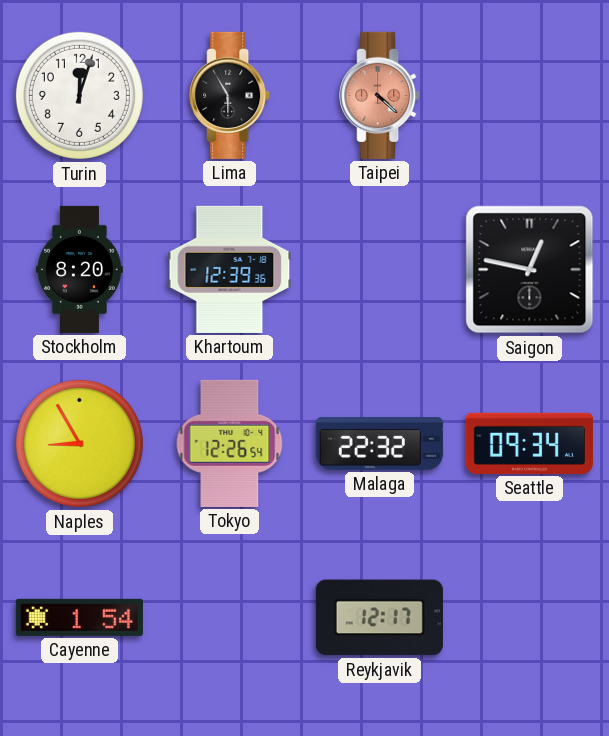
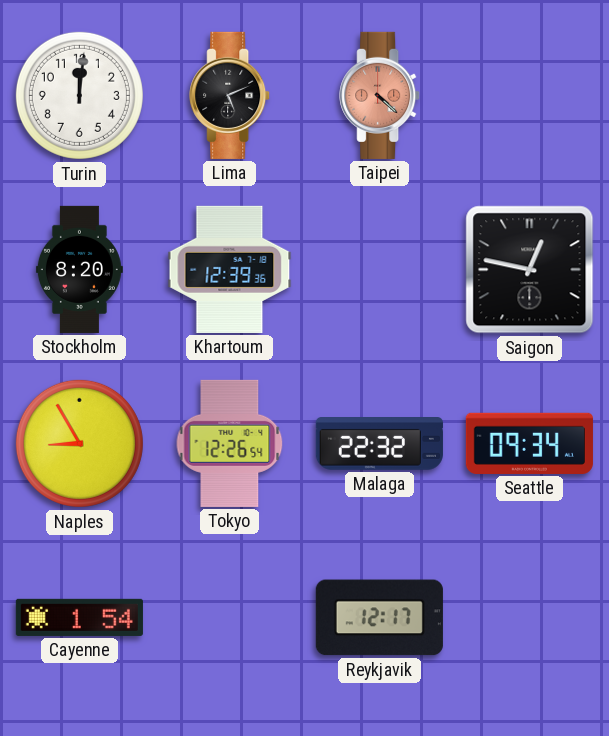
Turin: 12:03 -> 12:01 (79, 95)
Lima: 5:55 -> 5:11 (230, 95)
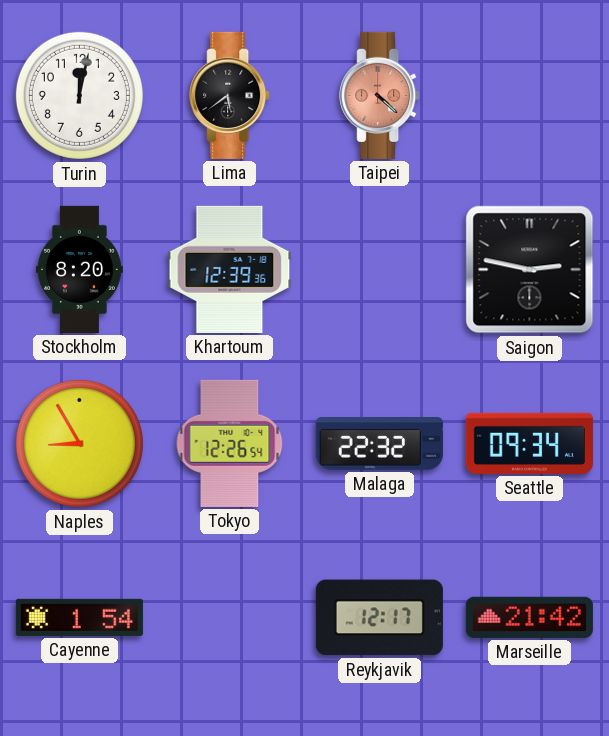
Turin: 12:01 -> 12:02 (79, 95)
Lima: 5:11 -> 5:39 (230, 95)
Saigon: 12:47 -> 2:47 (530, 270)
Marseille: none -> 21:42 (529, 617)
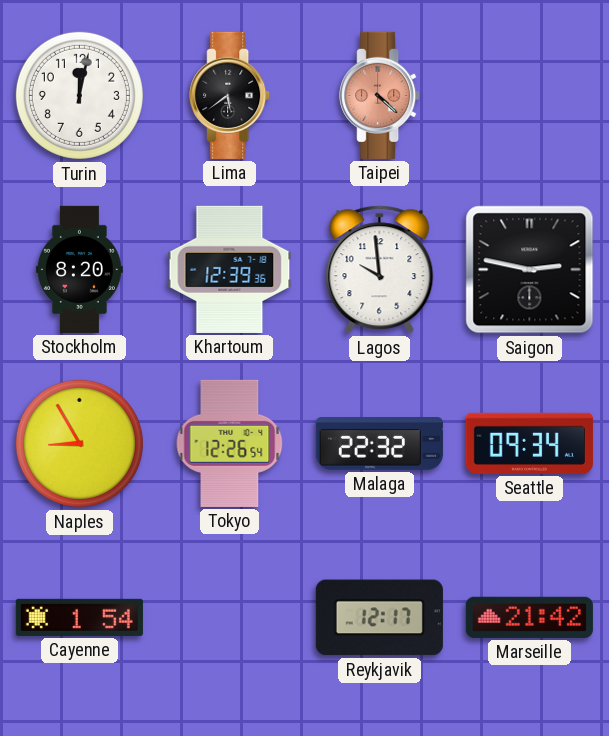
Lagos: none -> 9:59 (380, 270)
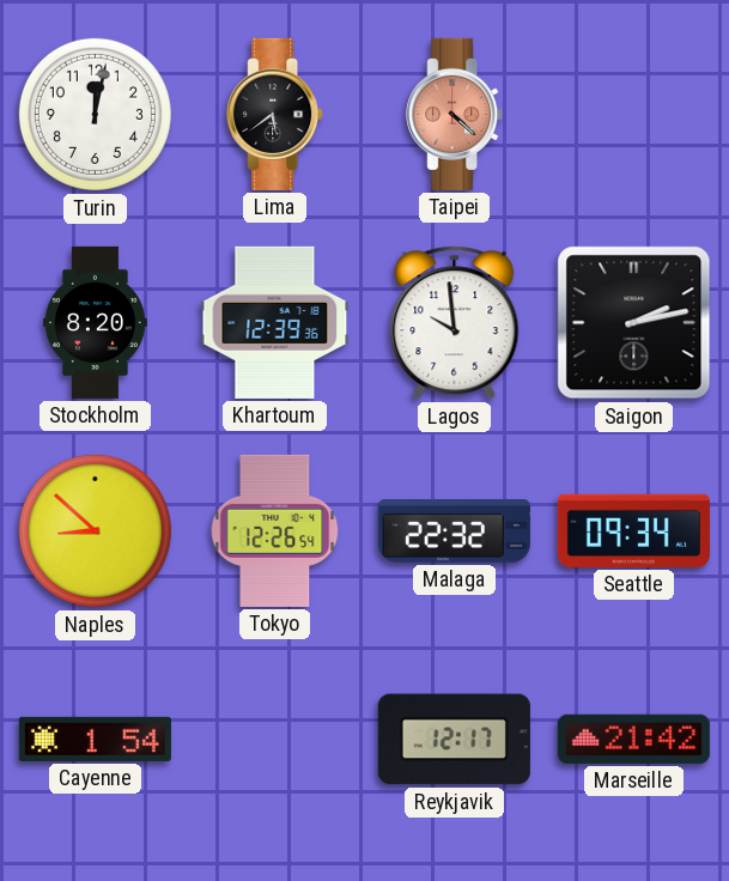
Saigon: 2:47 -> 2:13 (634, 323)
Naples: 8:55 -> 8:52 (95, 530)
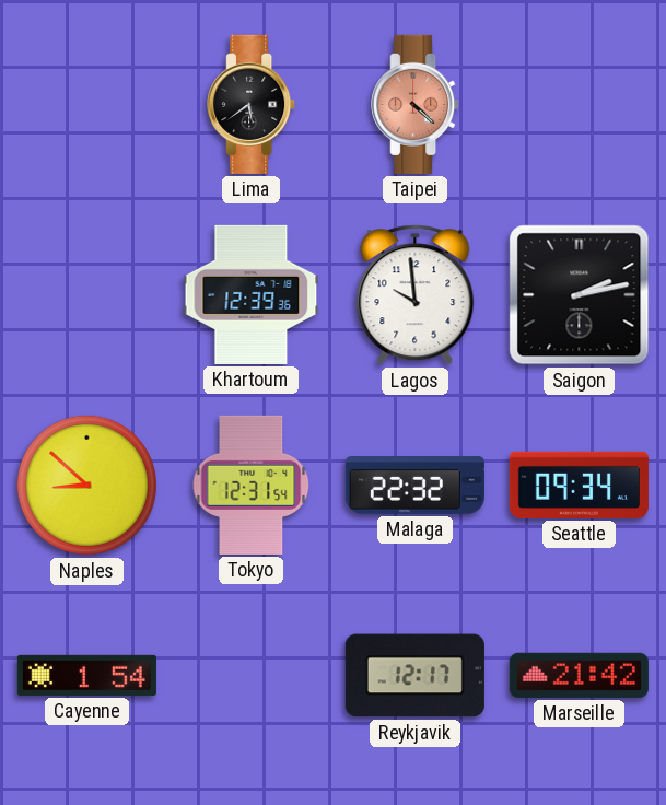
Turin: 12:02 -> none (95, 114)
Stockholm: 8:20 -> none (95, 322)
Tokyo: 12:26 -> 12:31 (252, 485)
